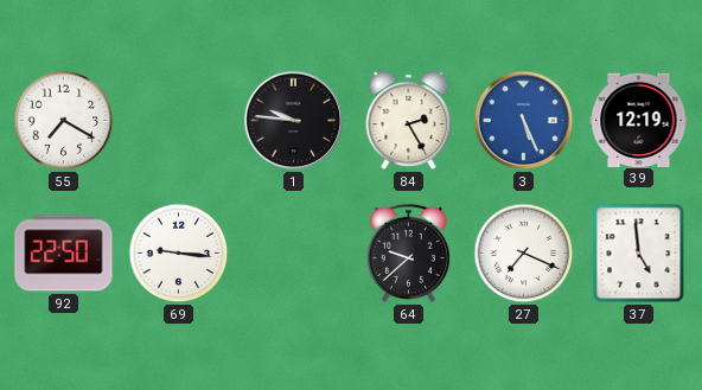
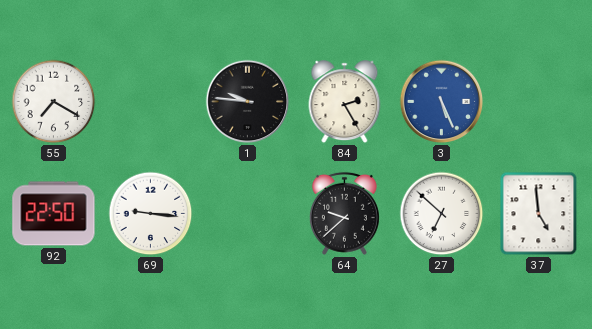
39: 12:19 -> none (639, 120)
27: 7:19 -> 6:52 (442, 214)
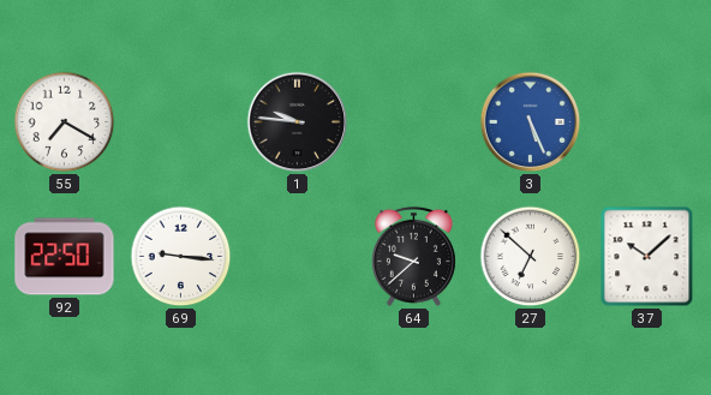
84: 2:25 -> none (345, 102)
37: 4:59 -> 10:08 (647, 257)
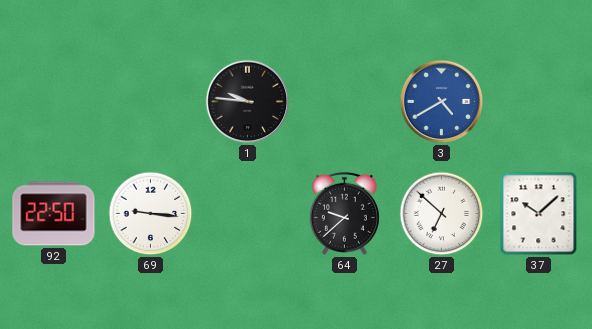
55: 7:20 -> none (65, 122)
3: 5:26 -> 4:40 (442, 102)
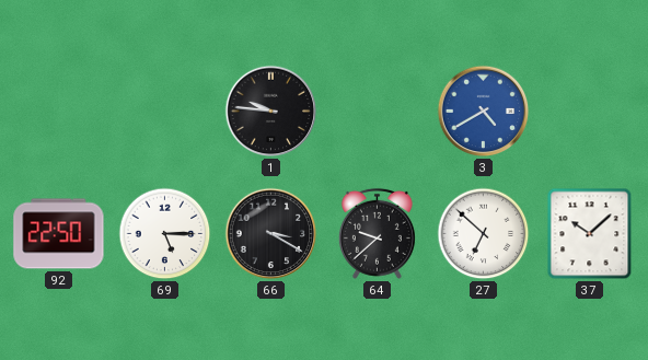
69: 9:16 -> 5:15 (165, 234)
66: none -> 3:20 (271, 234)
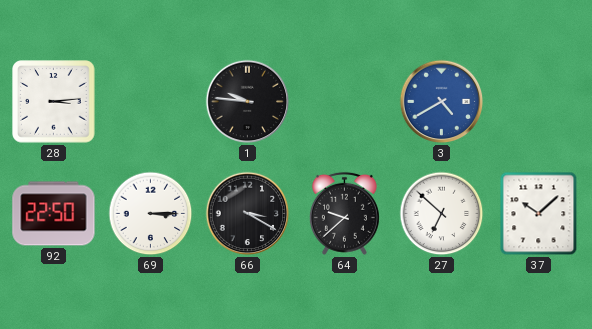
28: none -> 3:14 (54, 102)
69: 5:15 -> 3:15 (151, 214)
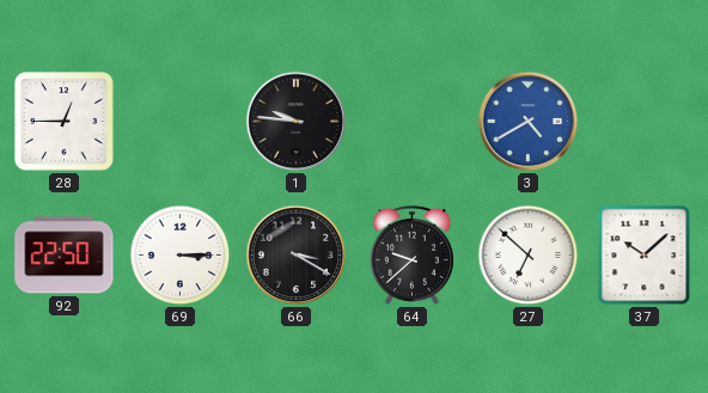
28: 3:14 -> 12:45 (65, 122)
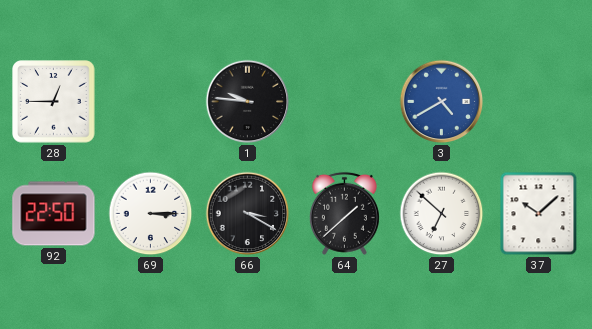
64: 9:38 -> 1:38 (344, 213)
